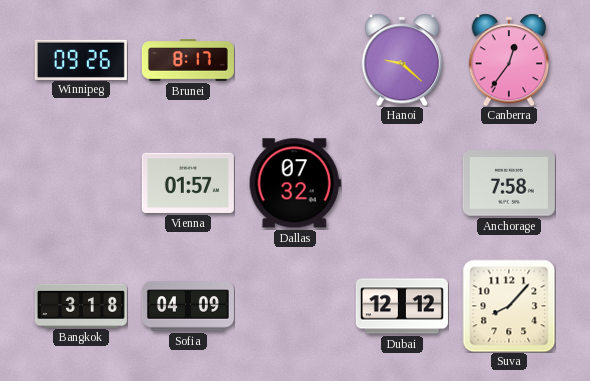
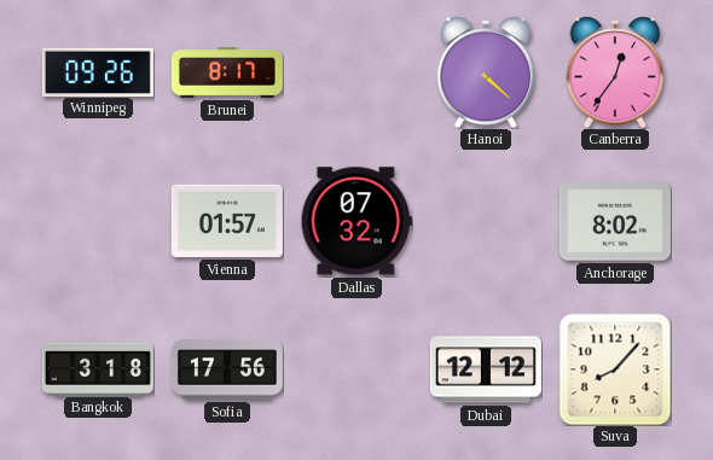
Hanoi: 9:22 -> 4:22 (486, 72)
Anchorage: 7:58 -> 8:02 (615, 221)
Sofia: 04:09 -> 17:56 (227, 369)
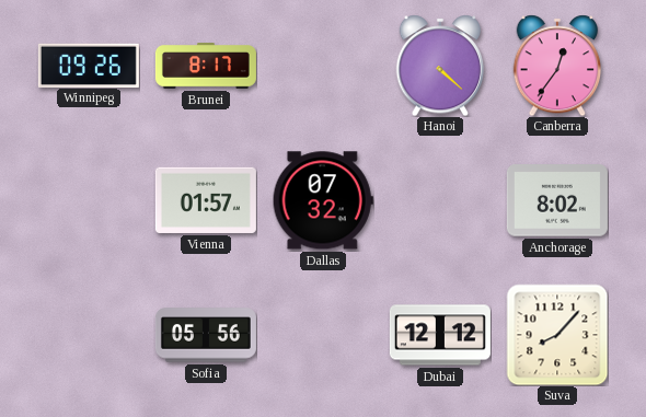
Bangkok: 3:18 -> none (98, 368)
Sofia: 17:56 -> 05:56 (206, 335)
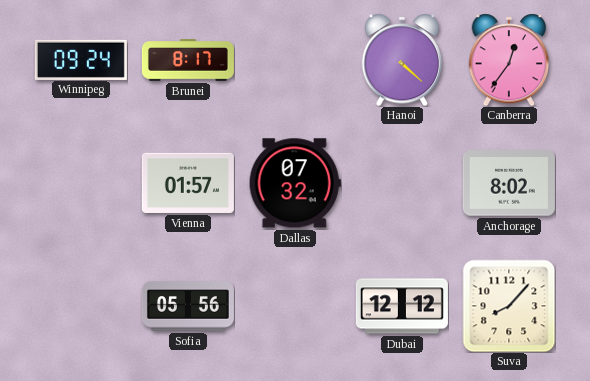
Winnipeg: 09:26 -> 09:24 (81, 59)
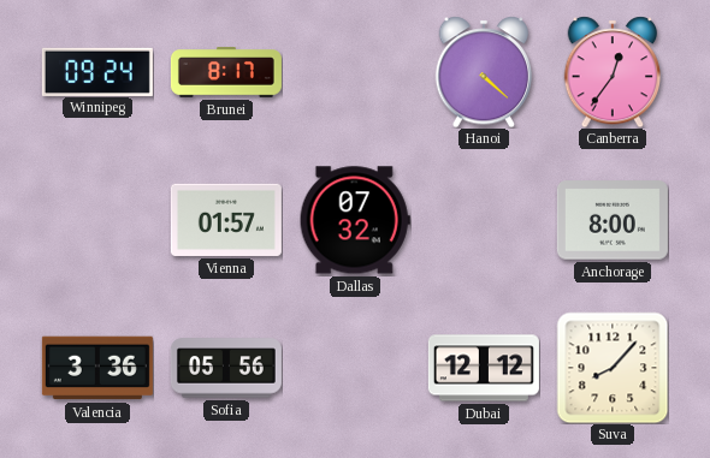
Anchorage: 8:02 -> 8:00 (613, 220)
Valencia: none -> 3:36 (97, 368)
